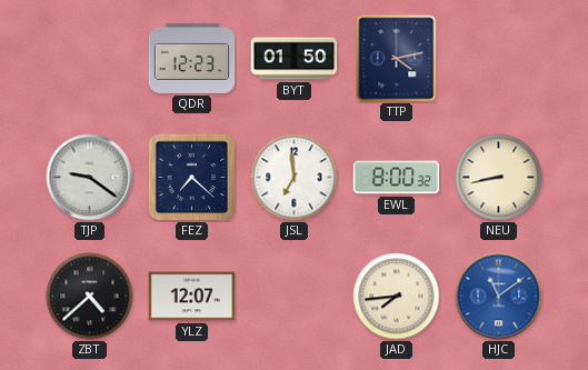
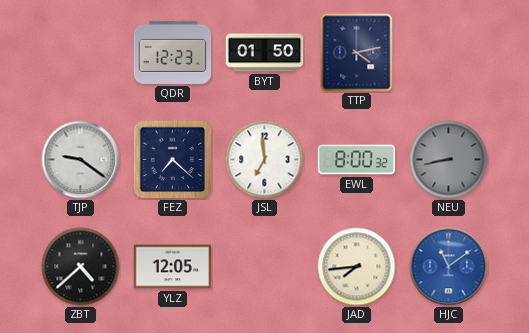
NEU dial: cream -> grey (449, 160)
YLZ: 12:07 -> 12:05 (173, 267)
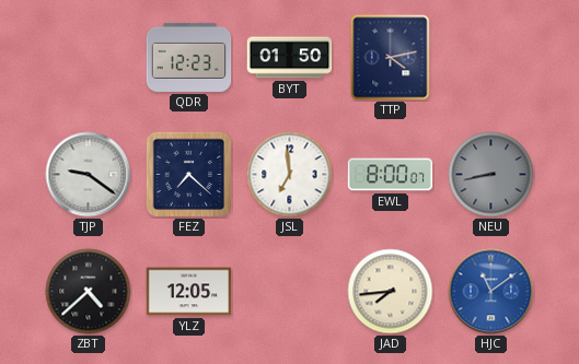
EWL: 8:00:32 -> 8:00:07 (391, 175)
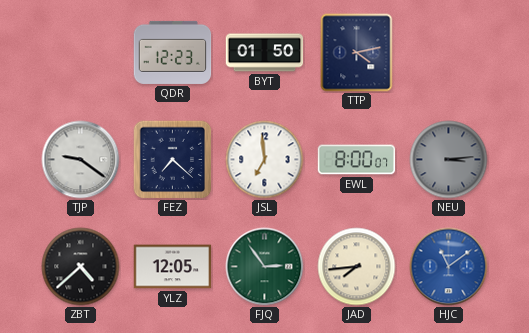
NEU: 8:43 -> 3:14 (449, 160)
FJQ: none -> 2:54 (265, 267)
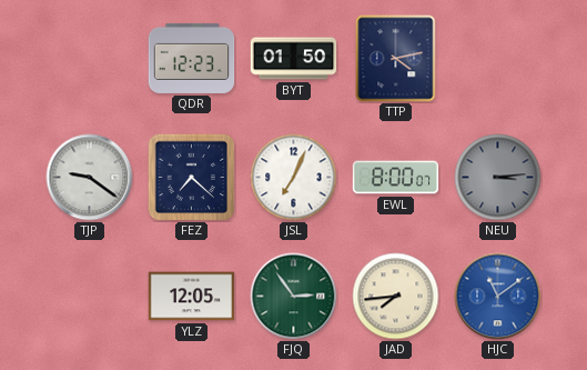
JSL: 6:59 -> 7:04 (294, 178)
ZBT: 4:38 -> none (81, 267)
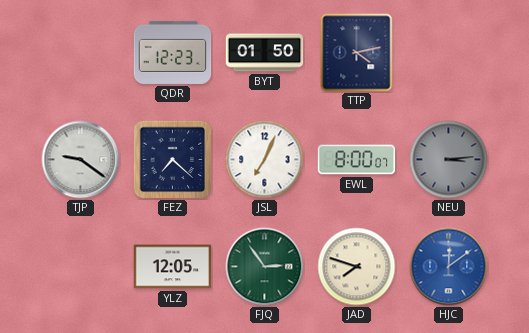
JAD: 7:44 -> 7:48 (357, 267)
HJC: 11:09 -> 12:09 (449, 267)
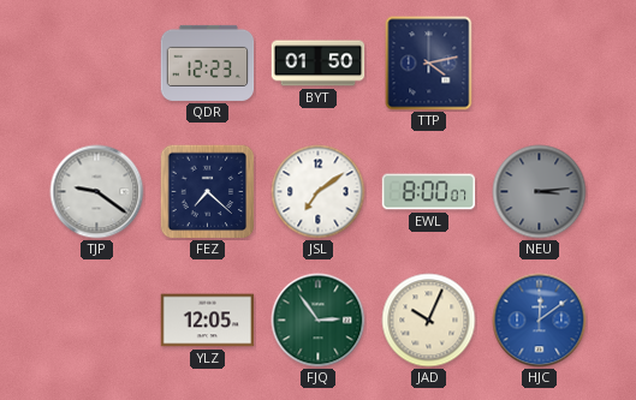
JSL: 7:04 -> 7:09 (319, 192)
JAD: 7:48 -> 10:04 (429, 321)
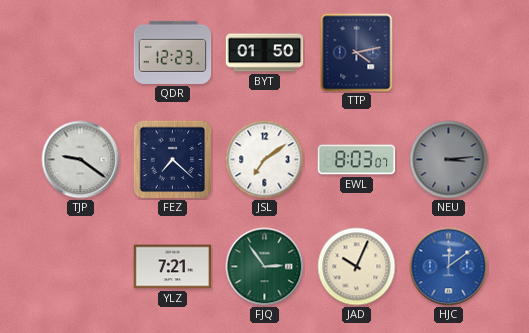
EWL: 8:00 -> 8:03 (357, 160)
YLZ: 12:05 -> 7:21 (173, 267)
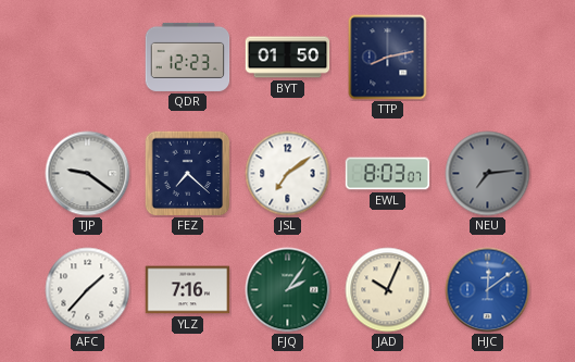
TTP: 4:13 -> 8:13 (388, 58)
NEU: 3:14 -> 7:14 (488, 174)
AFC: none -> 1:37 (88, 290)
YLZ: 7:21 -> 7:16 (188, 290)
FJQ: 2:54 -> 2:06 (288, 290)
